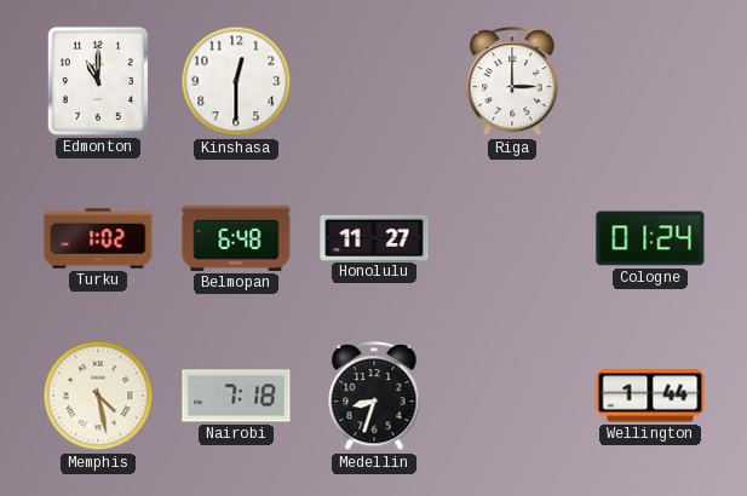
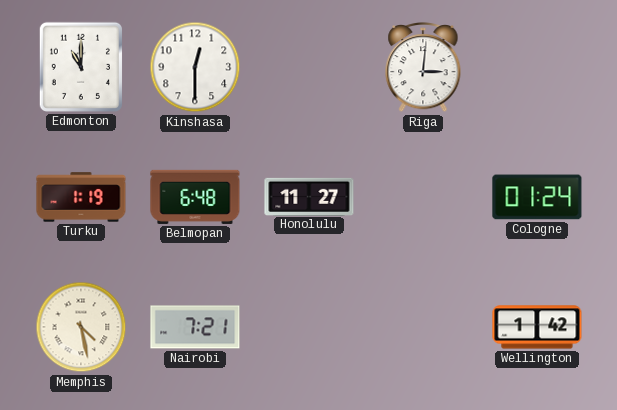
Riga: 3:00 -> 3:01 (423, 68)
Turku: 1:02 -> 1:19 (81, 197)
Nairobi: 7:18 -> 7:21 (195, 327)
Medellin: 8:33 -> none (374, 397)
Wellington: 1:44 -> 1:42 (537, 327)
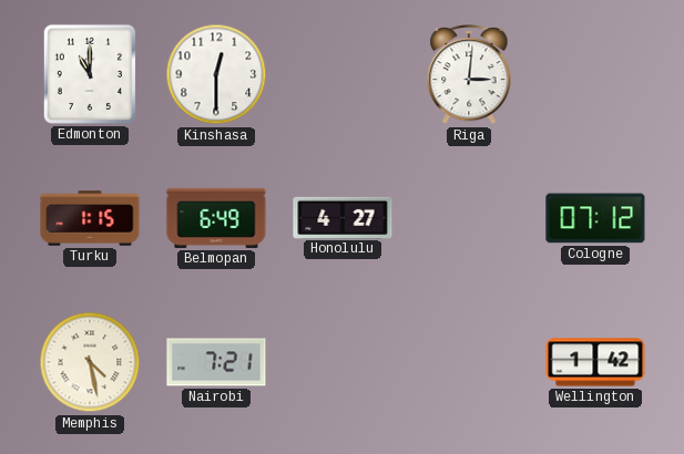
Turku: 1:19 -> 1:15 (90, 218)
Belmopan: 6:48 -> 6:49 (216, 218)
Honolulu: 11:27 -> 4:27 (343, 217)
Cologne: 01:24 -> 07:12 (595, 218)
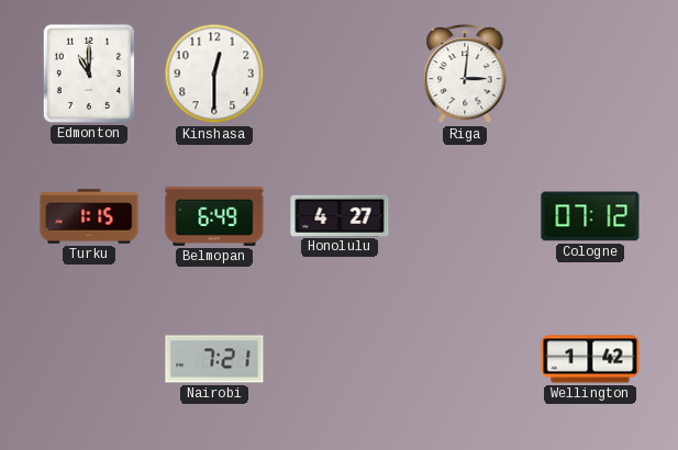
Memphis: 4:28 -> none (90, 362)
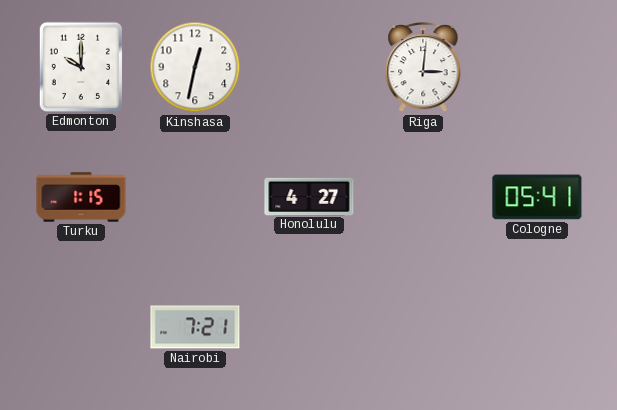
Edmonton: 11:00 -> 10:00 (81, 67)
Kinshasa: 12:30 -> 12:32 (195, 67)
Belmopan: 6:49 -> none (214, 216)
Cologne: 07:12 -> 05:41 (537, 197)
Wellington: 1:42 -> none (590, 359)
